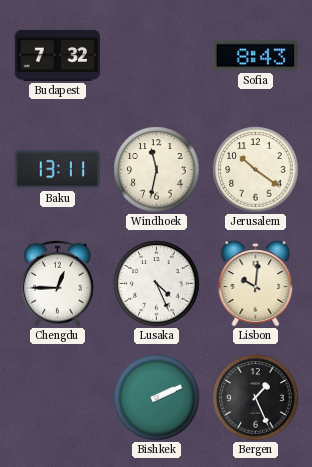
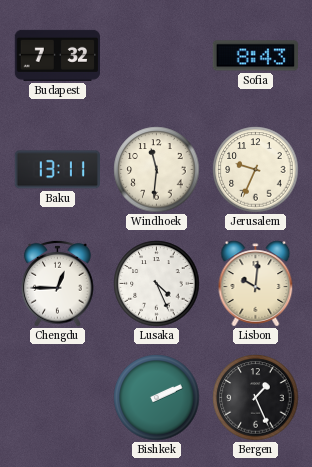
Windhoek: 11:32 -> 11:31 (157, 170)
Jerusalem: 10:21 -> 9:34 (256, 170)
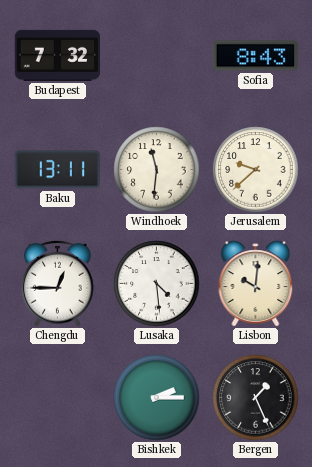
Jerusalem: 9:34 -> 9:38 (256, 170)
Lusaka: 4:26 -> 4:29 (157, 284)
Bishkek: 2:11 -> 2:15 (157, 398)
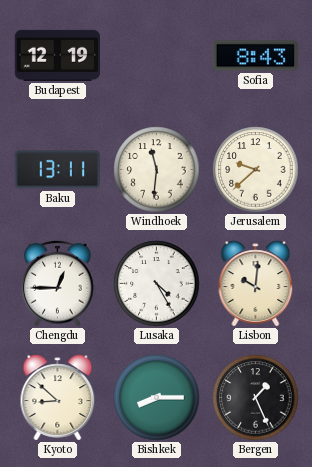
Budapest: 7:32 -> 12:19 (58, 55)
Lusaka: 4:29 -> 4:25 (157, 284)
Kyoto: none -> 8:52 (58, 398)
Bishkek: 2:15 -> 8:15 (157, 398)
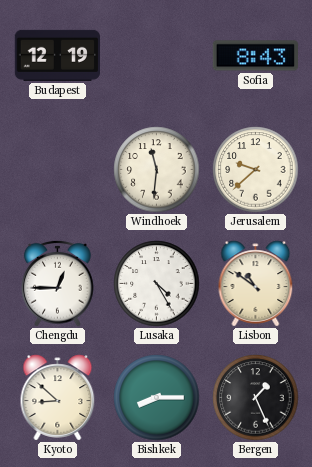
Baku: 13:11 -> none (57, 170)
Lisbon: 10:01 -> 10:51 (256, 284)
